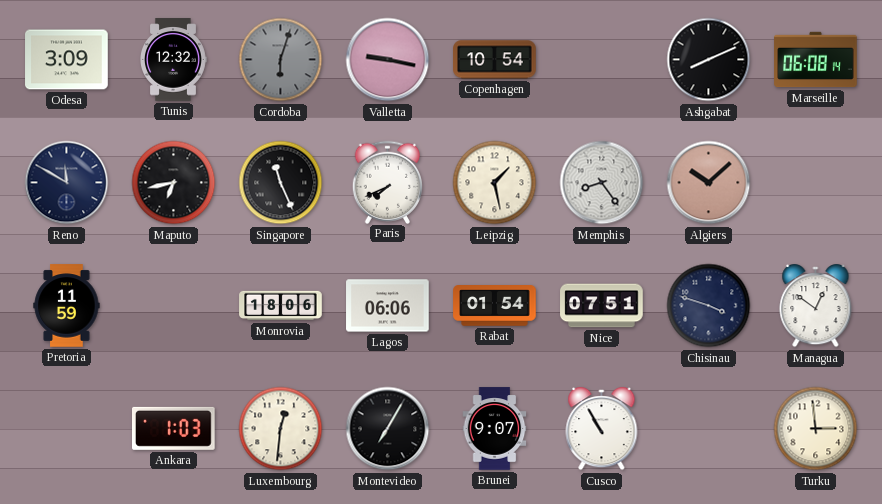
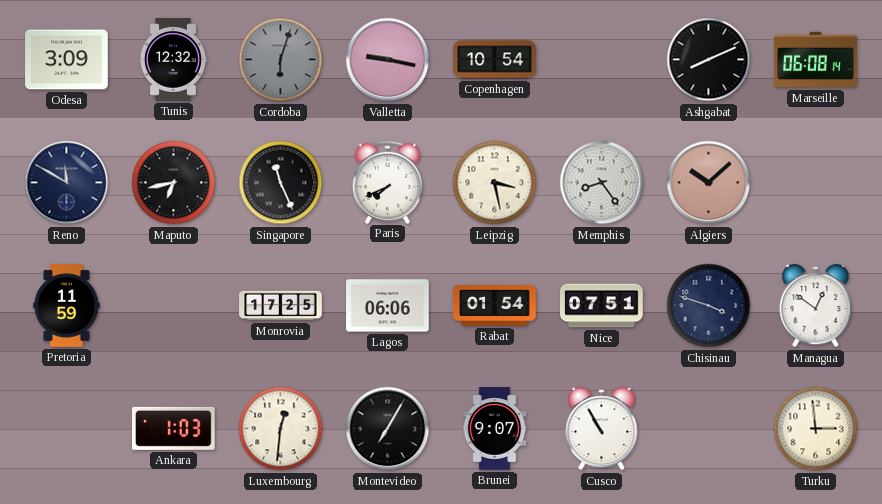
Leipzig: 1:28 -> 3:28 (495, 183)
Monrovia: 18:06 -> 17:25 (281, 306)
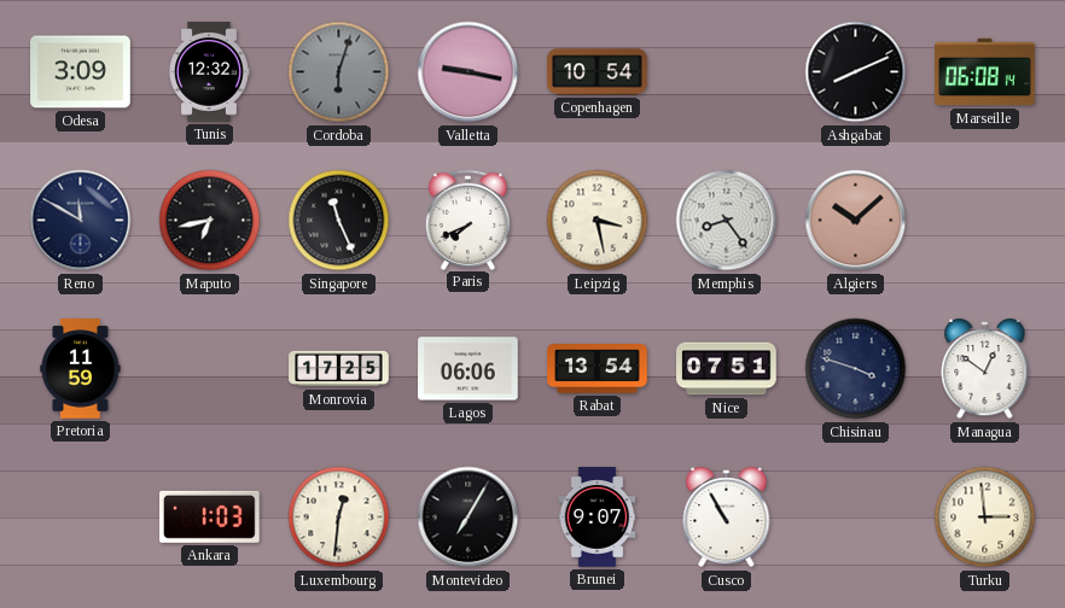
Rabat: 01:54 -> 13:54 (598, 369)
